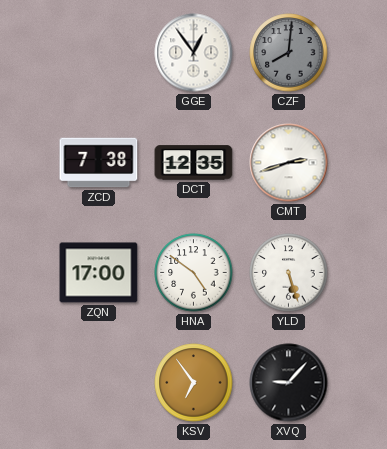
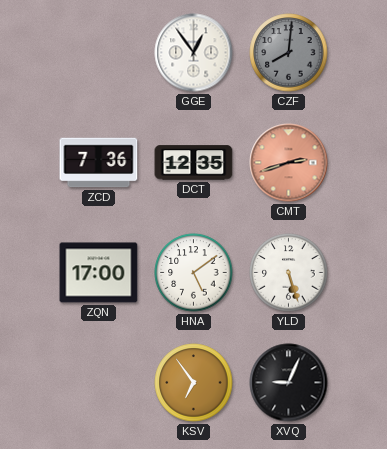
ZCD: 7:38 -> 7:36 (99, 163)
CMT dial: white -> salmon (289, 163)
HNA: 4:51 -> 5:09 (194, 273)
XVQ: 9:07 -> 9:04 (289, 383)
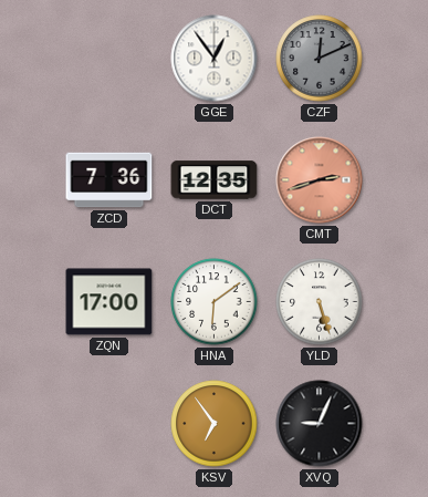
CZF: 8:01 -> 12:11 (320, 59)
HNA: 5:09 -> 6:09 (215, 302)
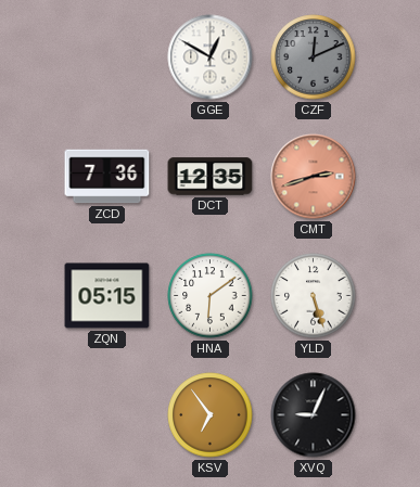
GGE: 12:54 -> 12:50 (211, 57)
ZQN: 17:00 -> 05:15 (107, 296)
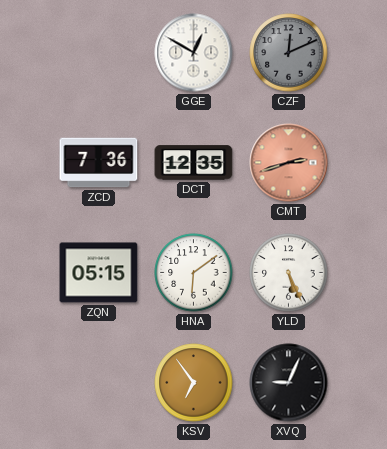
YLD: 5:27 -> 5:26 (289, 273)
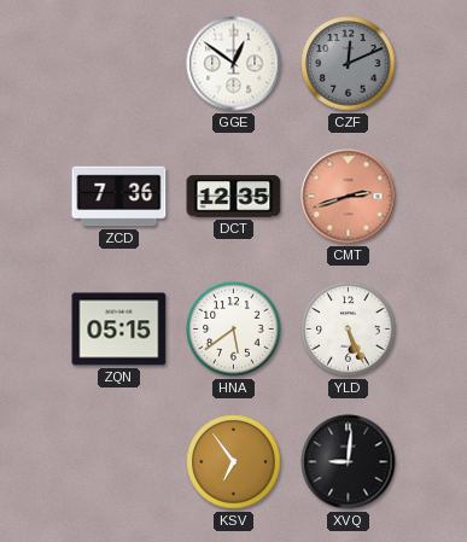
GGE: 12:50 -> 12:51 (234, 64)
HNA: 6:09 -> 5:39 (234, 330)
XVQ: 9:04 -> 9:01 (349, 462)
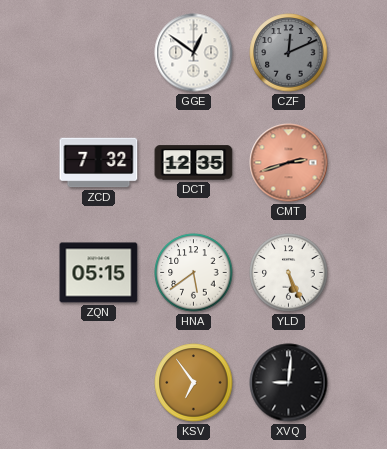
ZCD: 7:36 -> 7:32 (99, 163)
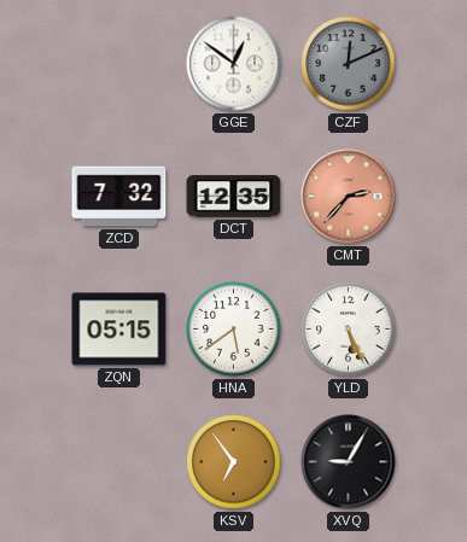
CMT: 2:42 -> 2:37 (349, 197)
XVQ: 9:01 -> 9:05 (349, 462)
